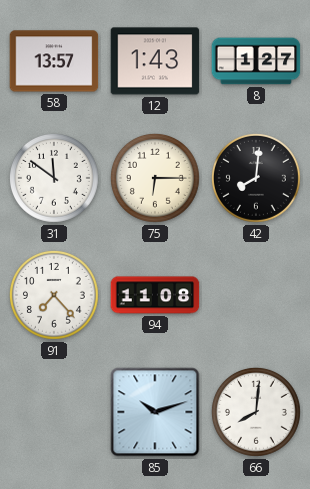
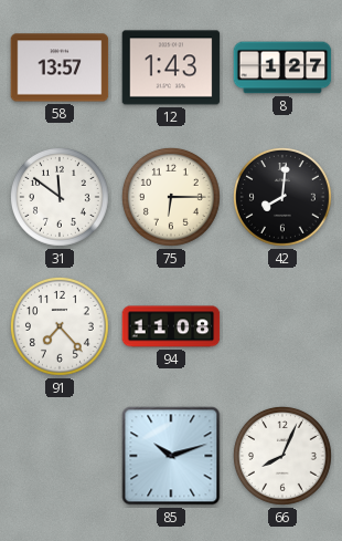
66: 8:01 -> 8:04 (282, 456)
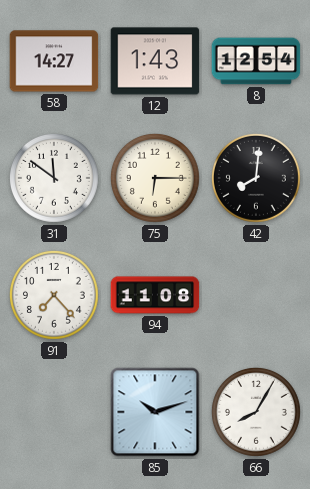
58: 13:57 -> 14:27 (54, 61)
8: 1:27 -> 12:54 (256, 61)
66: 8:04 -> 8:05 (256, 412)
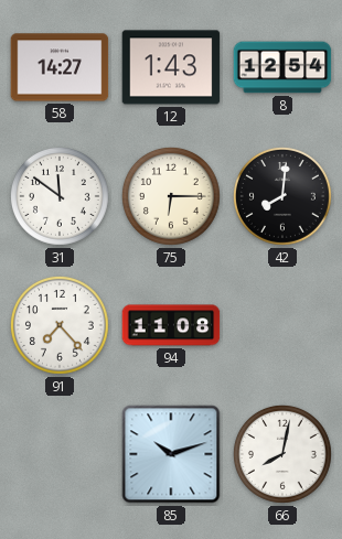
66: 8:05 -> 8:02 (282, 454)
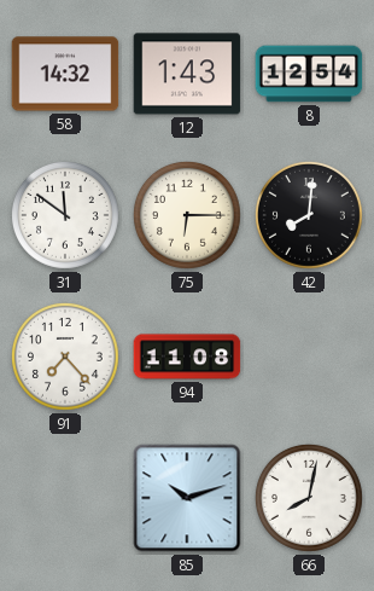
58: 14:27 -> 14:32 (65, 74)
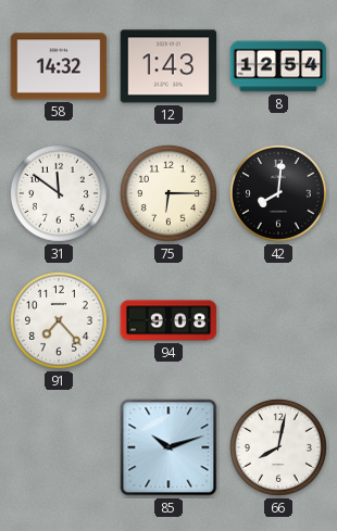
94: 11:08 -> 9:08 (168, 320)
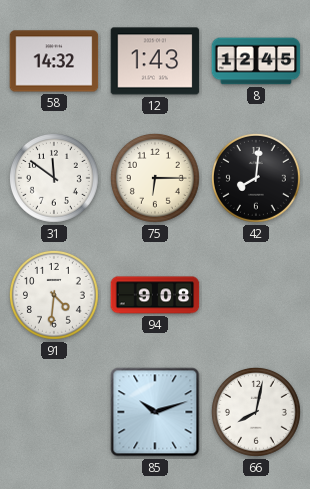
8: 12:54 -> 12:45 (256, 61)
91: 7:23 -> 4:31 (54, 295)
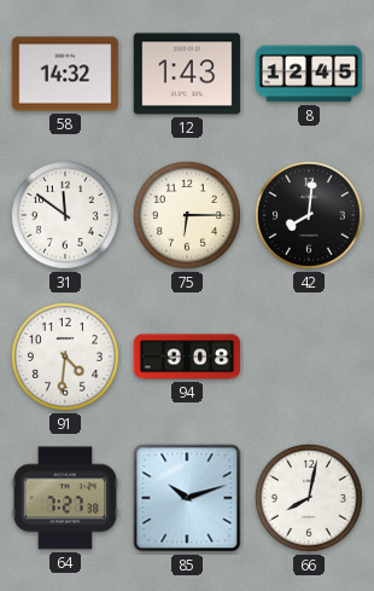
64: none -> 7:27 (65, 498)
